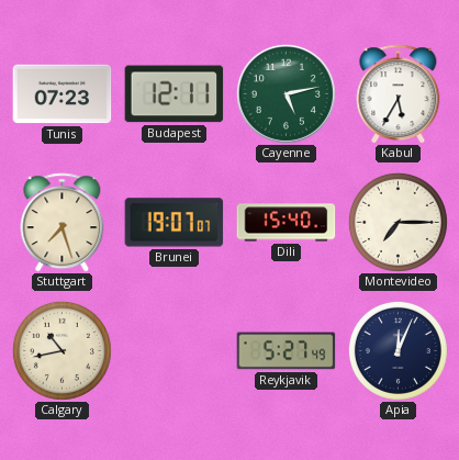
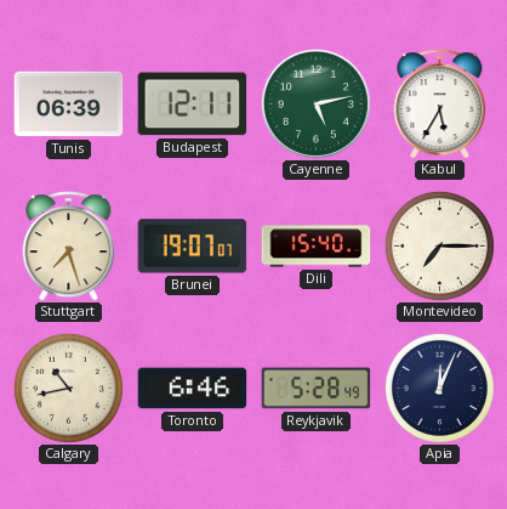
Tunis: 07:23 -> 06:39 (69, 104)
Toronto: none -> 6:46 (193, 389)
Reykjavik: 5:27 -> 5:28 (317, 389)
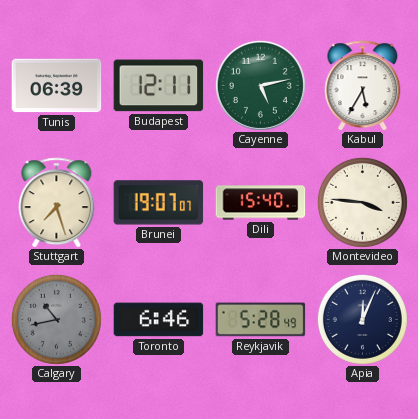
Montevideo: 7:15 -> 3:46 (362, 202)
Calgary dial: cream -> grey (56, 319)
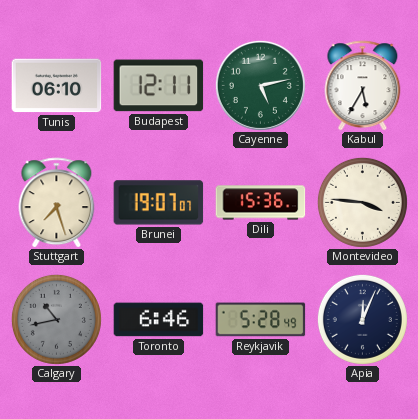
Tunis: 06:39 -> 06:10 (57, 86)
Dili: 15:40 -> 15:36 (261, 203)
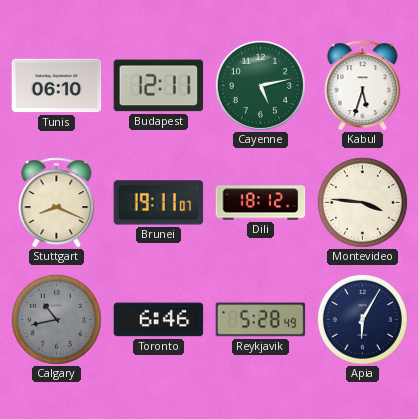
Kabul: 5:35 -> 5:33 (363, 86)
Stuttgart: 7:27 -> 8:19 (57, 203)
Brunei: 19:07 -> 19:11 (159, 203)
Dili: 15:36 -> 18:12 (261, 203)
Apia: 12:04 -> 6:05 (362, 319)
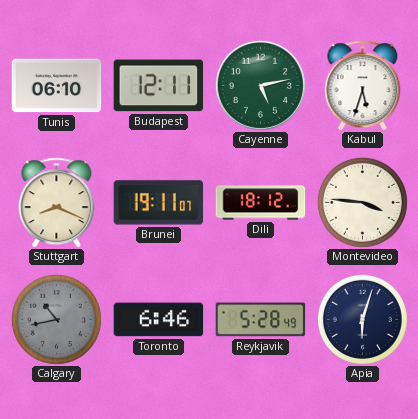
Apia: 6:05 -> 6:03 (362, 319)
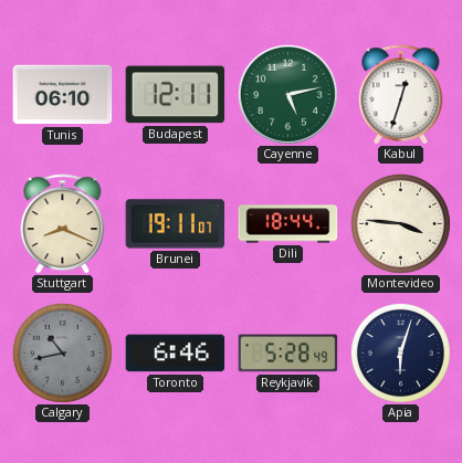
Kabul: 5:33 -> 12:33 (401, 95)
Dili: 18:12 -> 18:44 (288, 224)
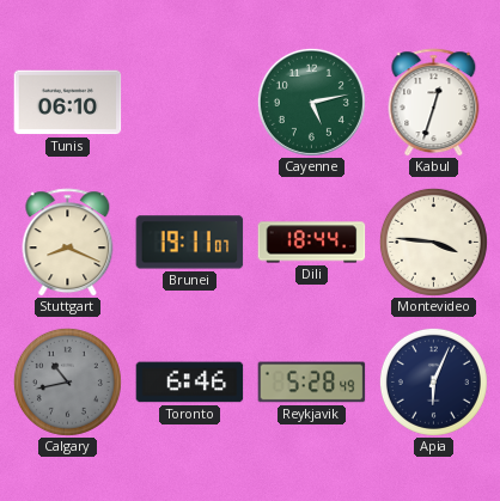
Budapest: 12:11 -> none (176, 95)
Apia: 6:03 -> 6:04 (433, 381)
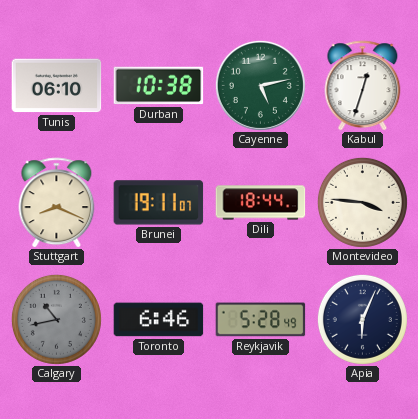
Durban: none -> 10:38 (159, 86)
